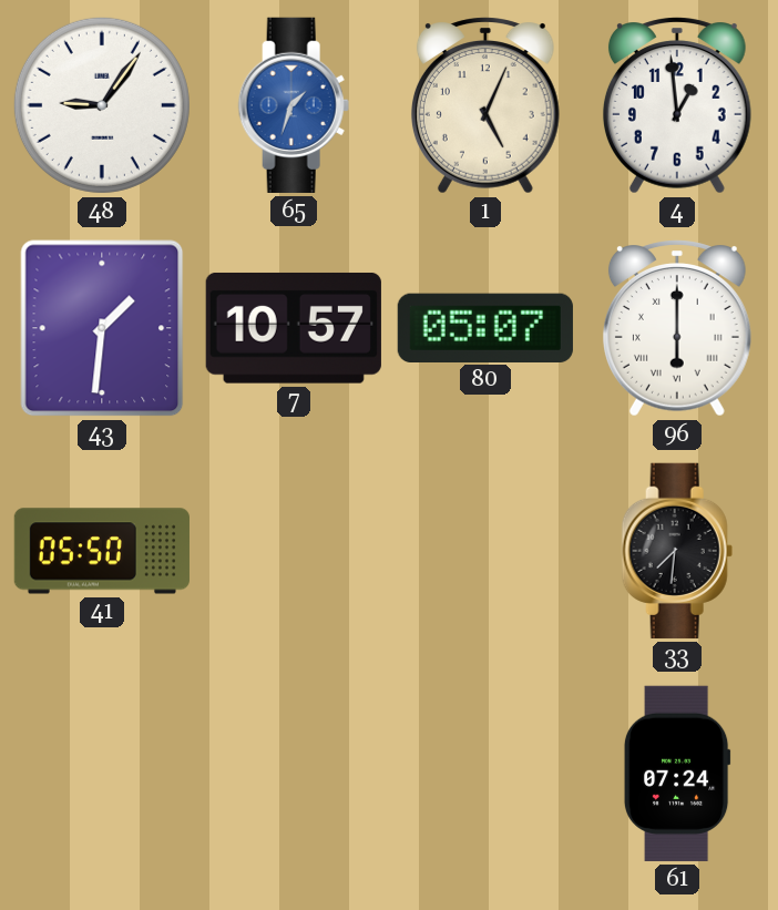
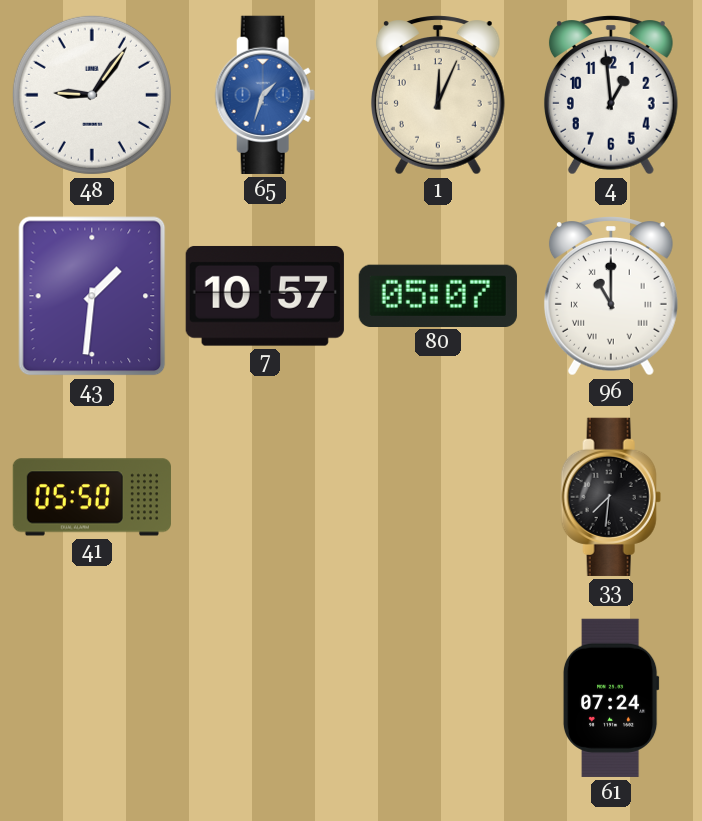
1: 5:04 -> 12:04 (438, 95)
96: 6:00 -> 11:00 (611, 296)
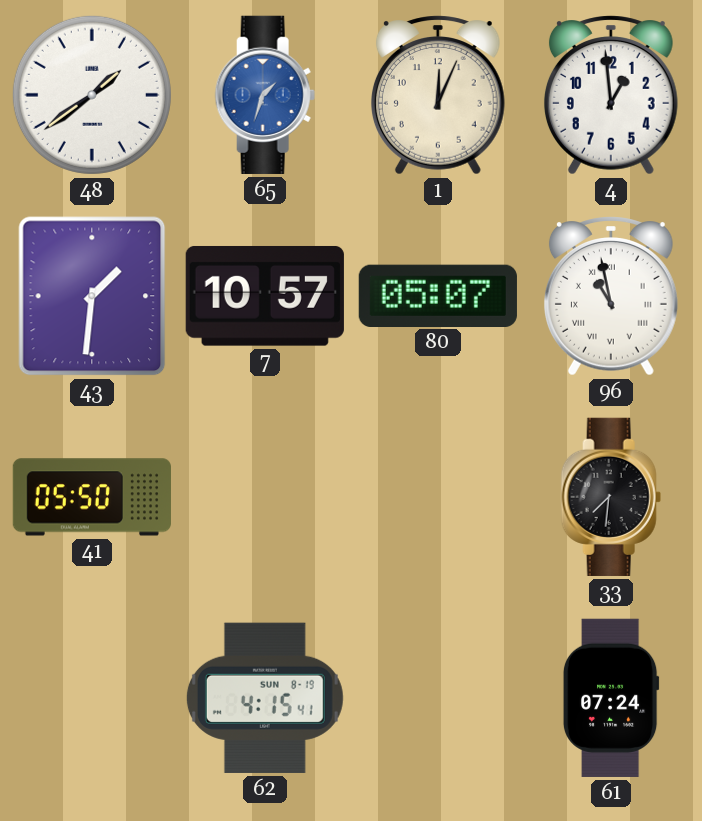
48: 9:06 -> 1:39 (92, 95)
96: 11:00 -> 10:58 (611, 296)
62: none -> 4:15 (265, 698)
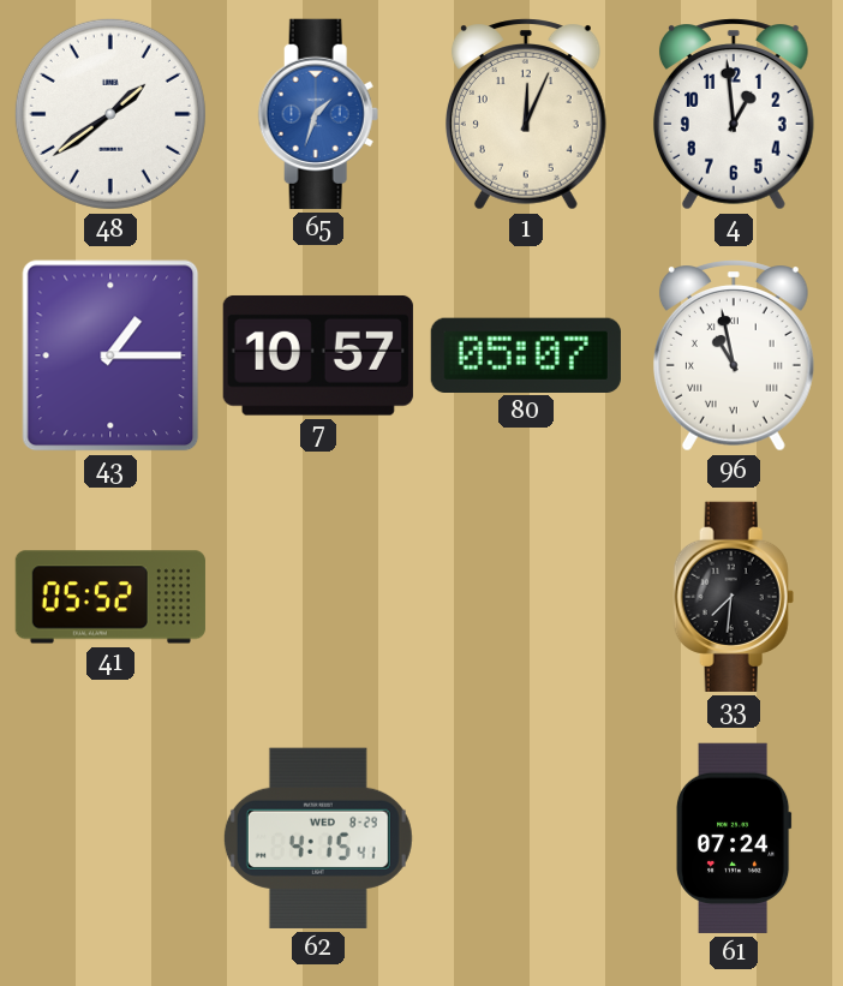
43: 1:31 -> 1:15 (110, 355)
41: 05:50 -> 05:52 (110, 597)
62 date: SUN 8-19 -> WED 8-29 (318, 838)
